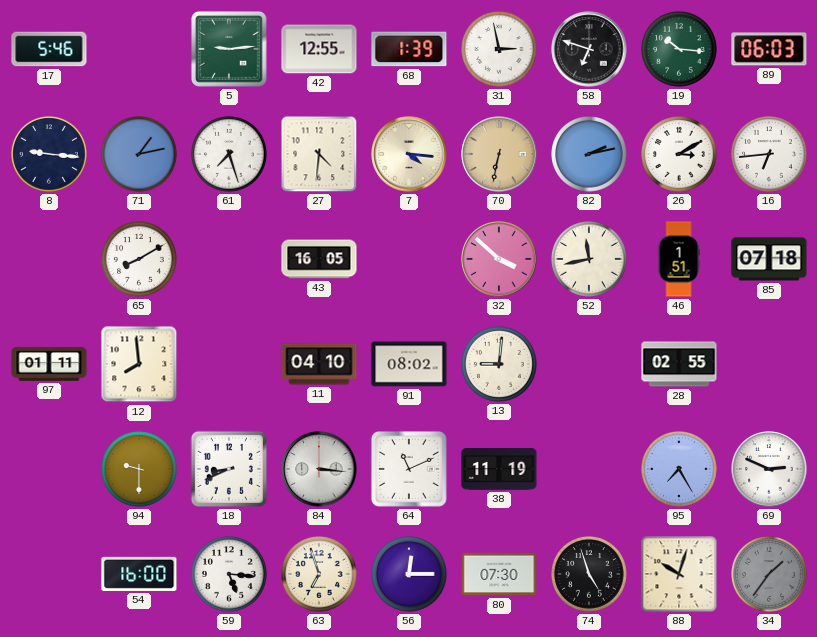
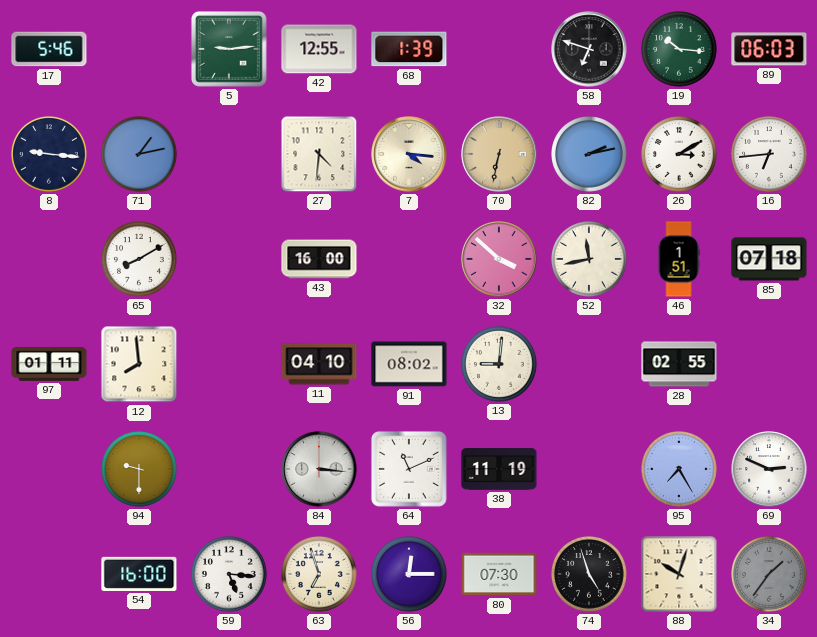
31: 2:58 -> none (500, 50)
61: 7:27 -> none (230, 155)
43: 16:05 -> 16:00 (319, 259)
18: 8:41 -> none (229, 469)
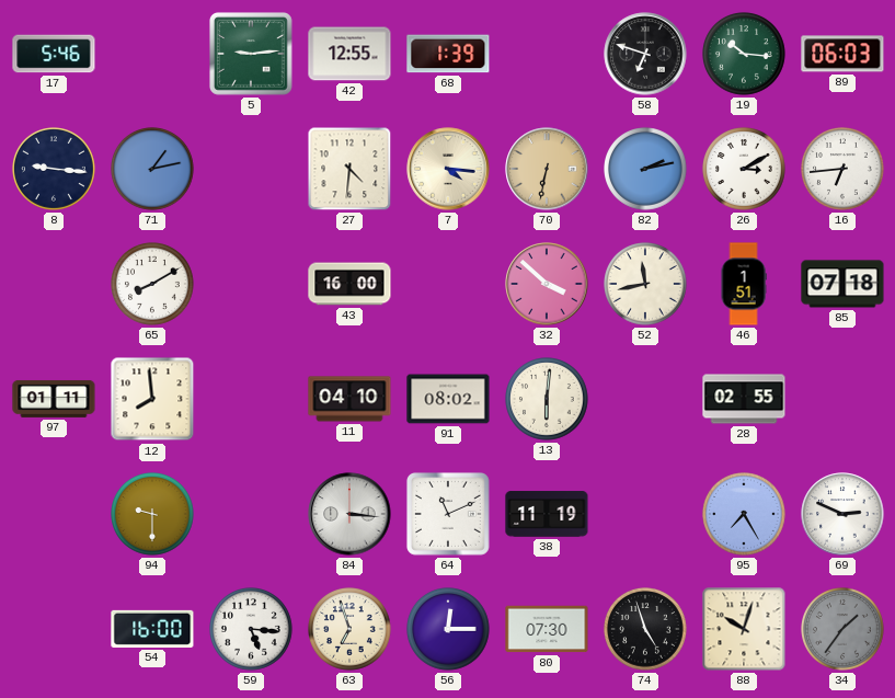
13: 9:01 -> 6:01 (548, 400)
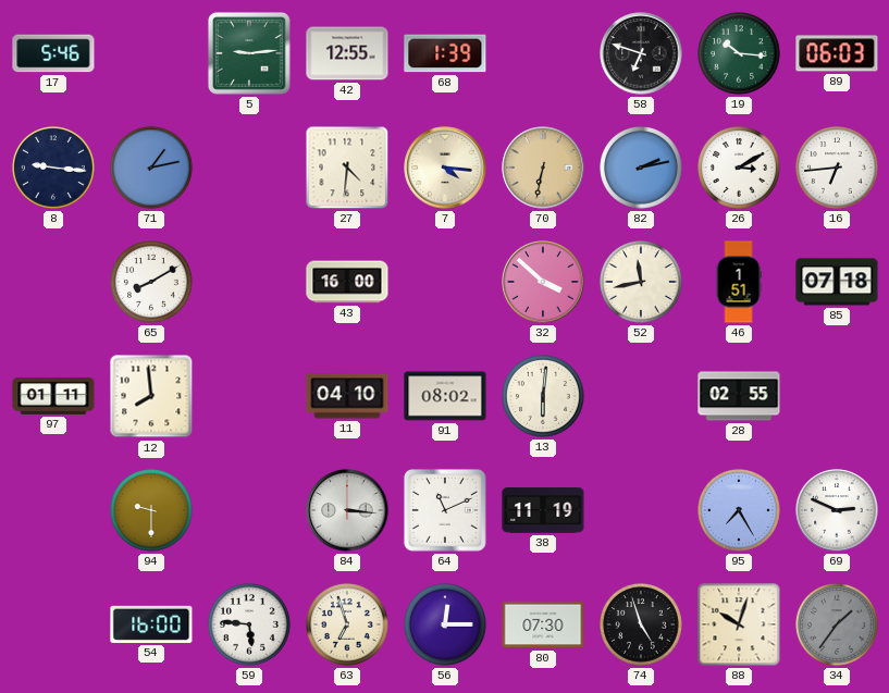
59: 5:16 -> 5:46 (250, 626)
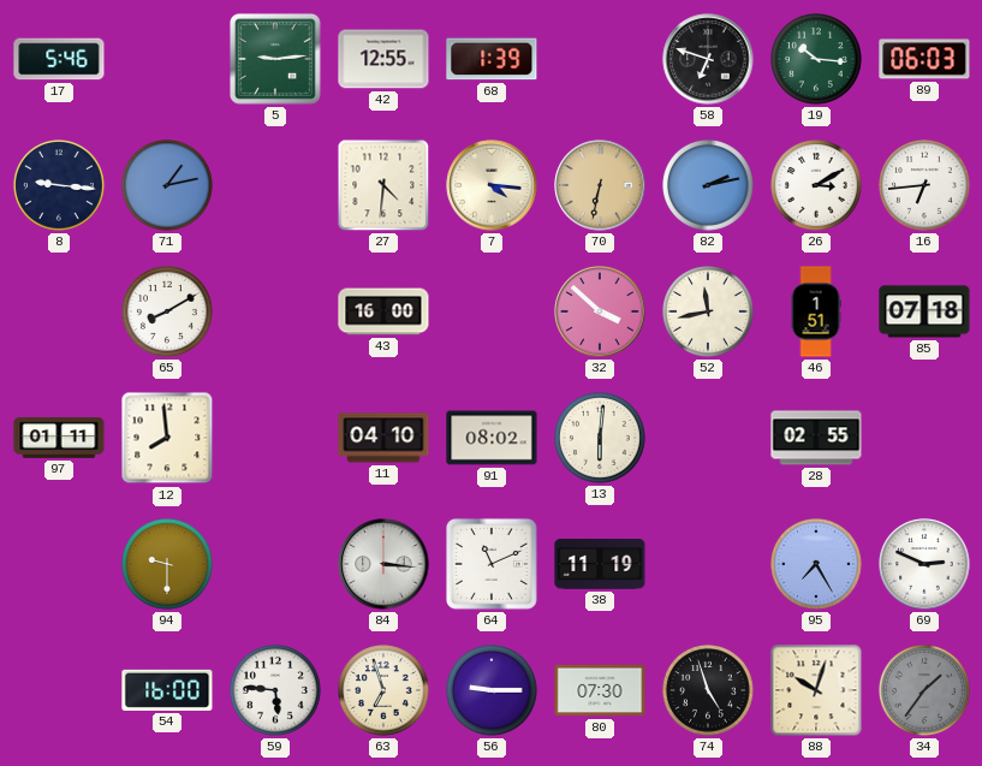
56: 12:15 -> 9:15 (493, 691)
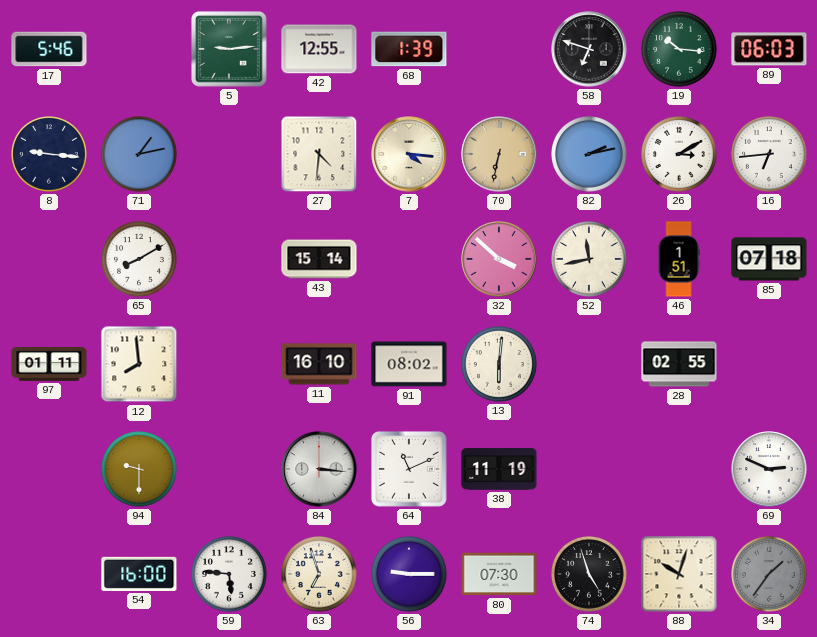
43: 16:00 -> 15:14 (319, 259)
11: 04:10 -> 16:10 (319, 364)
95: 7:25 -> none (817, 565)
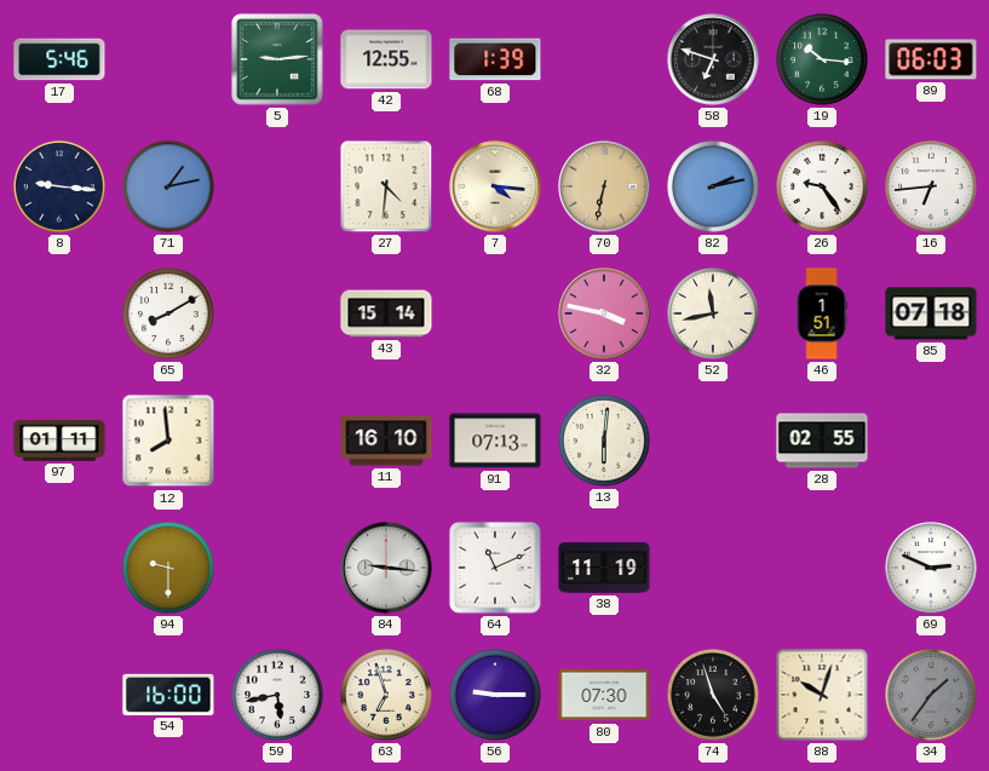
26: 3:10 -> 9:24 (823, 188)
32: 3:52 -> 3:47 (604, 313)
91: 08:02 -> 07:13 (495, 441)
84: 3:16 -> 9:16 (386, 568)
59: 5:46 -> 5:43 (278, 696)
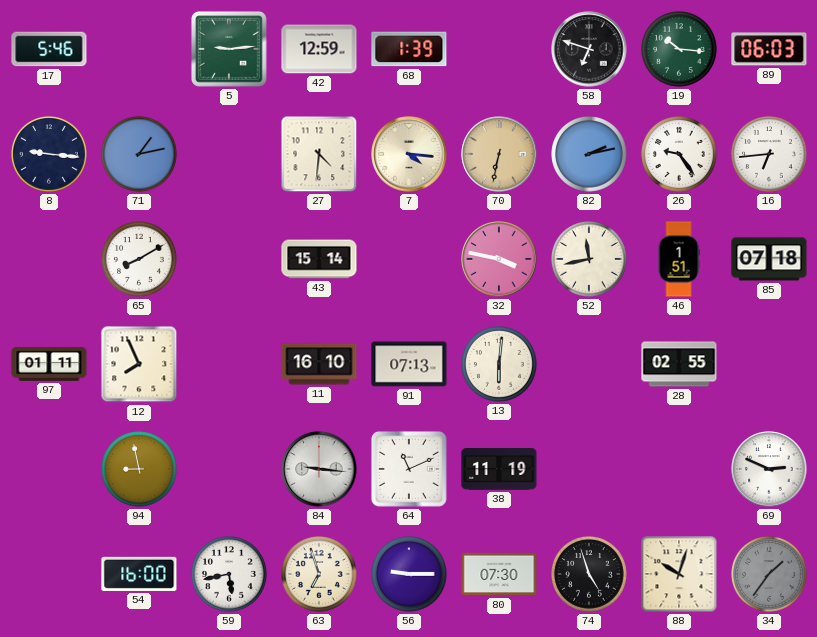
42: 12:55 -> 12:59 (319, 49)
12: 7:59 -> 7:56 (139, 364)
94: 9:30 -> 8:58 (140, 470)
